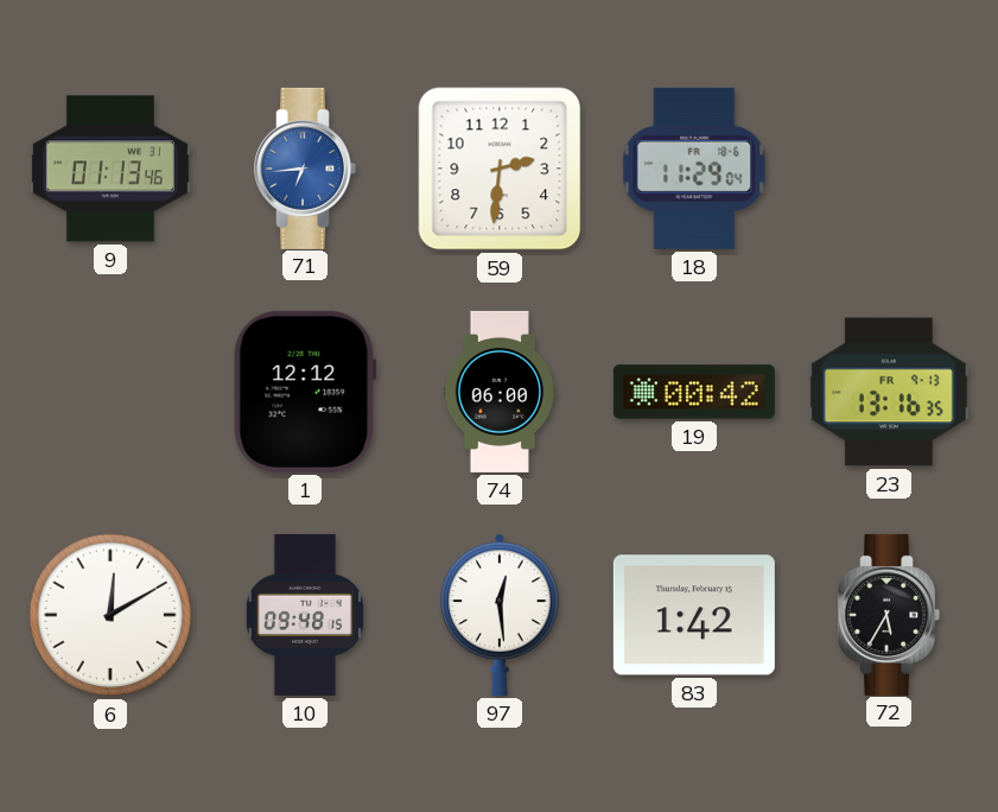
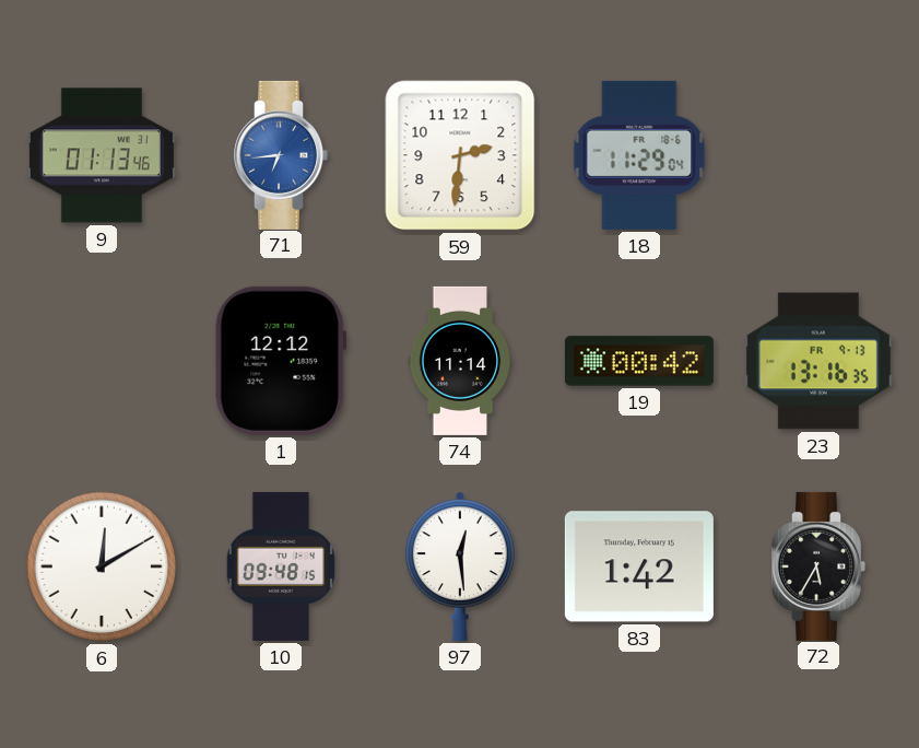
74: 06:00 -> 11:14 (460, 361)
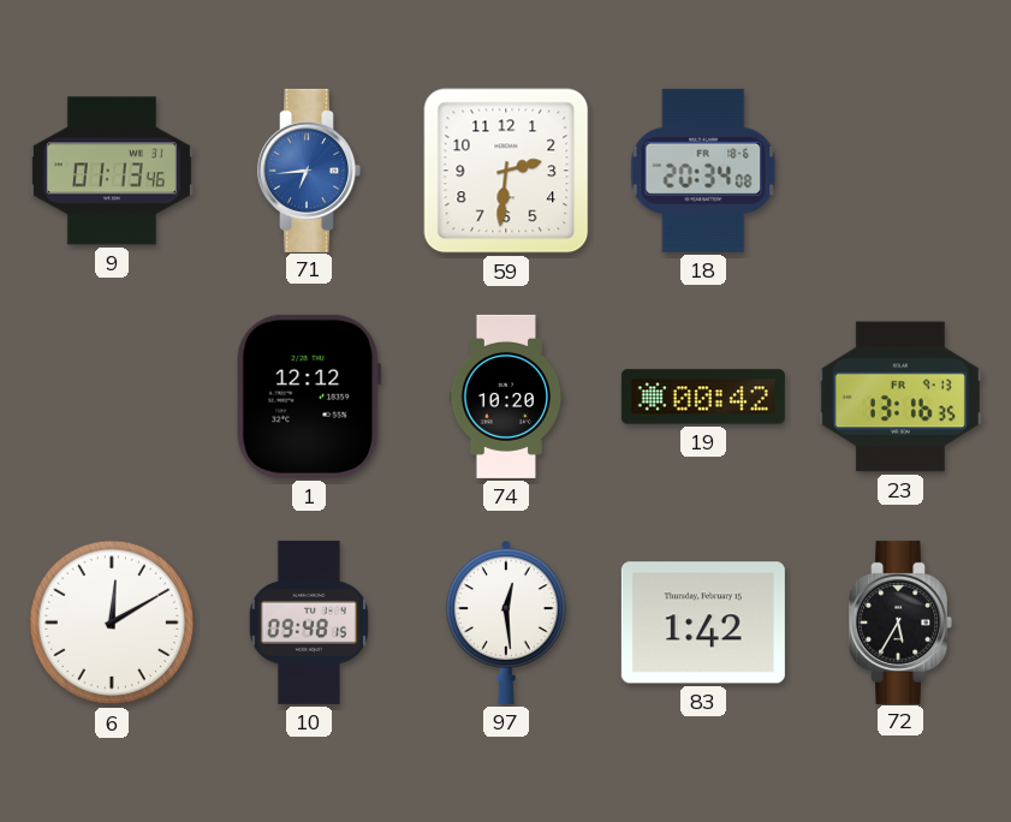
18: 11:29 -> 20:34 (703, 171)
74: 11:14 -> 10:20 (506, 397)
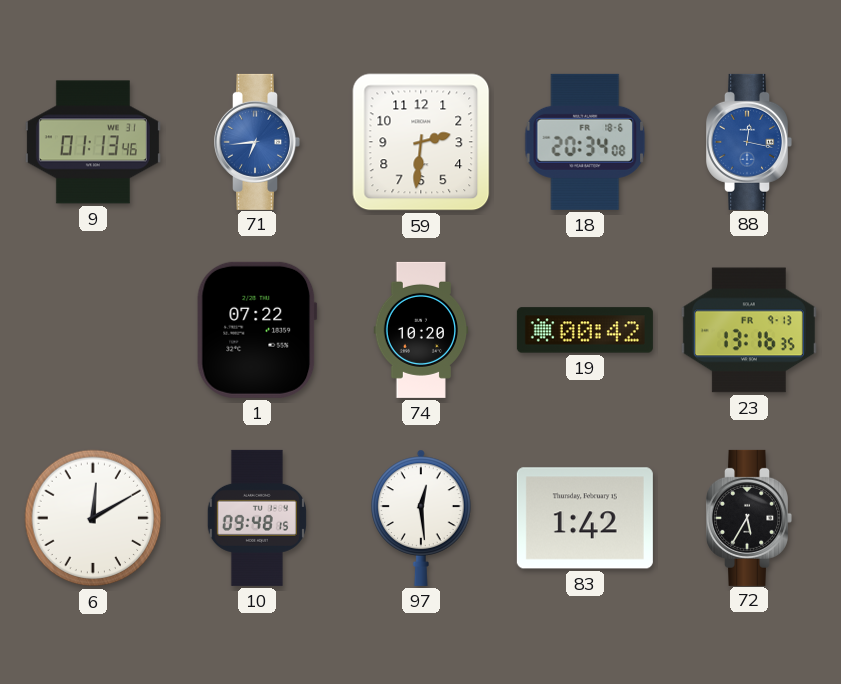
88: none -> 12:17 (749, 142)
1: 12:12 -> 07:22 (257, 330)
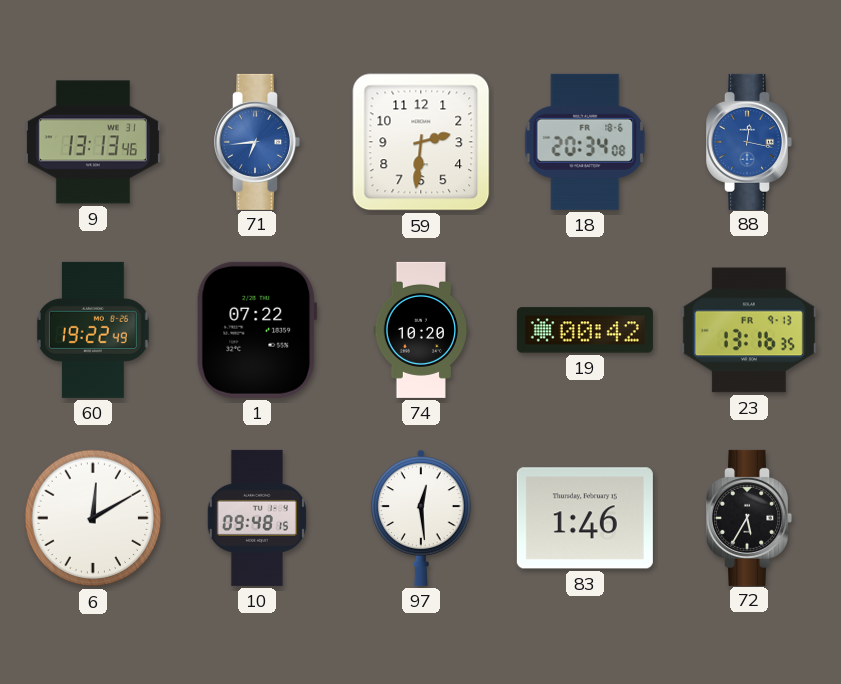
9: 01:13 -> 13:13 (93, 142)
60: none -> 19:22 (93, 330)
83: 1:42 -> 1:46 (585, 518)
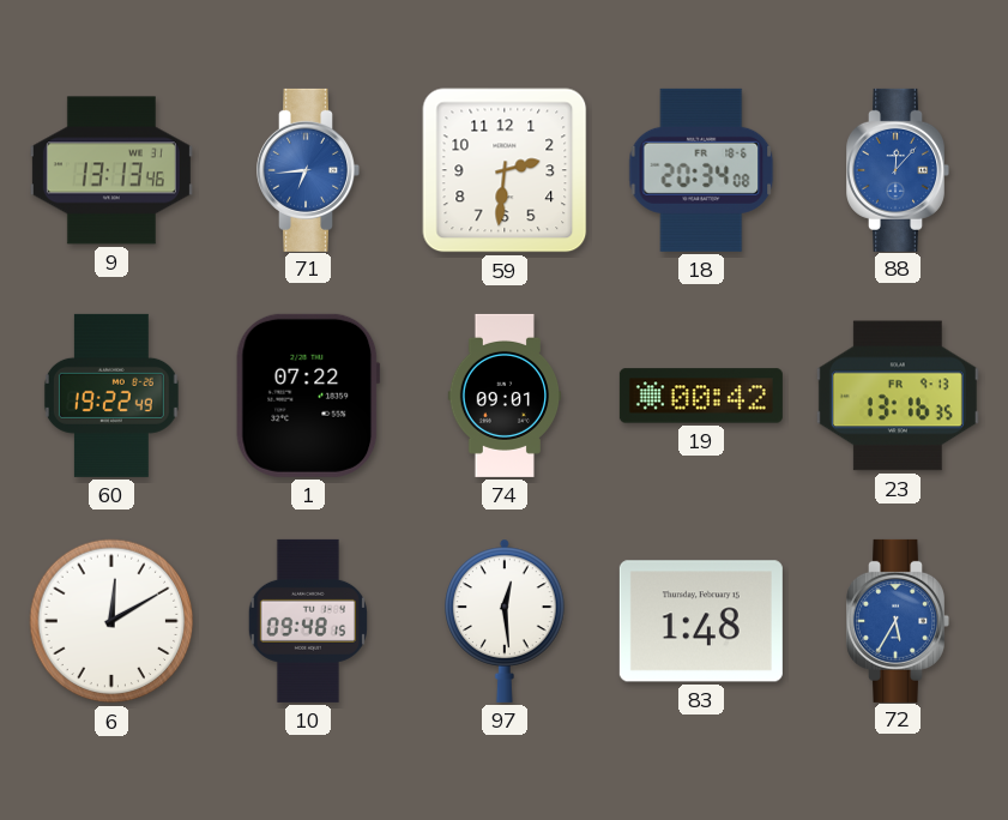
88: 12:17 -> 12:07 (898, 170)
74: 10:20 -> 09:01 (505, 396)
83: 1:46 -> 1:48 (701, 621)
72 dial: black -> blue (898, 621)
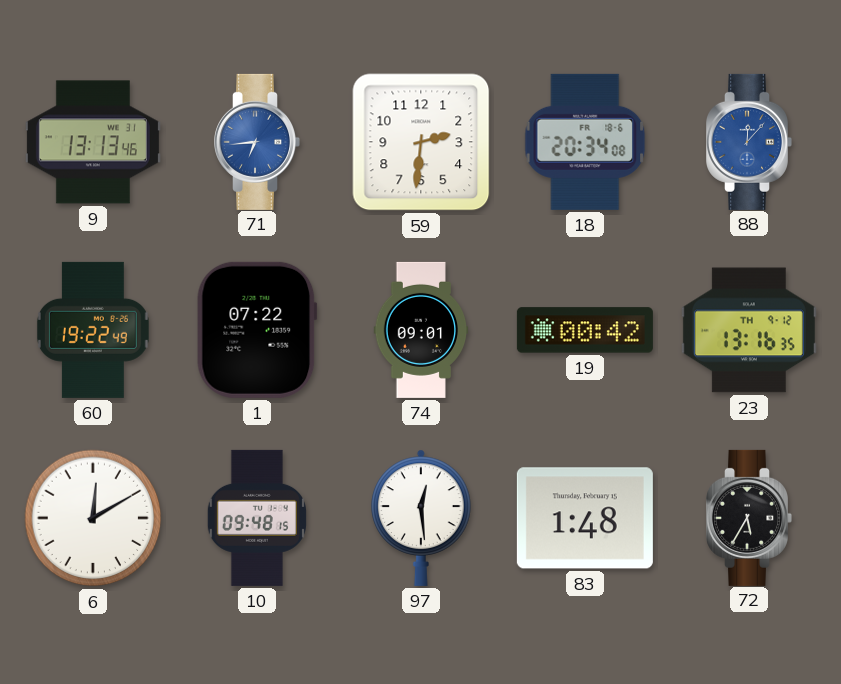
23 date: FR 9-13 -> TH 9-12 (749, 330)
72 dial: blue -> black (749, 518)
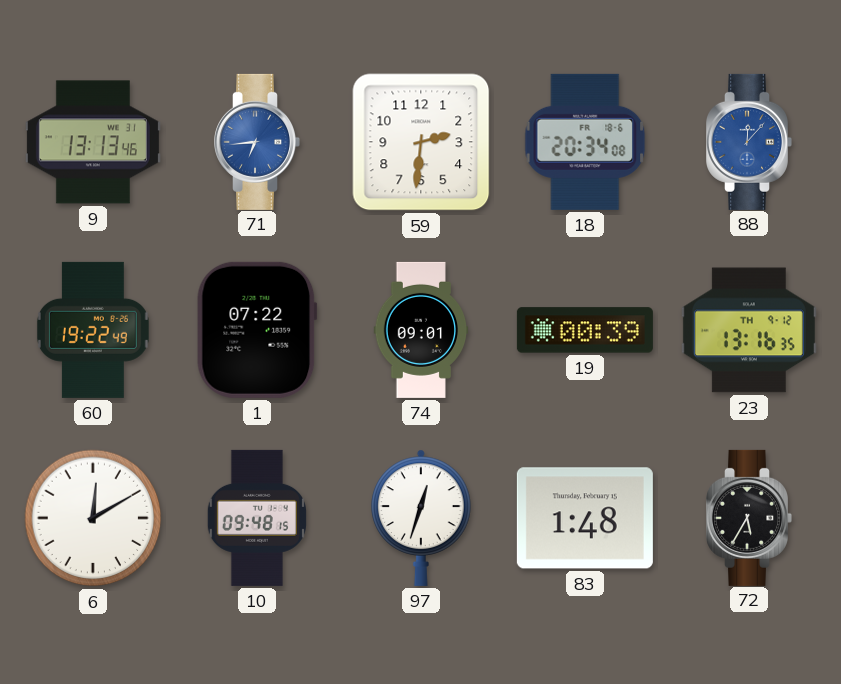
19: 00:42 -> 00:39 (585, 330)
97: 12:29 -> 12:33 (422, 518)
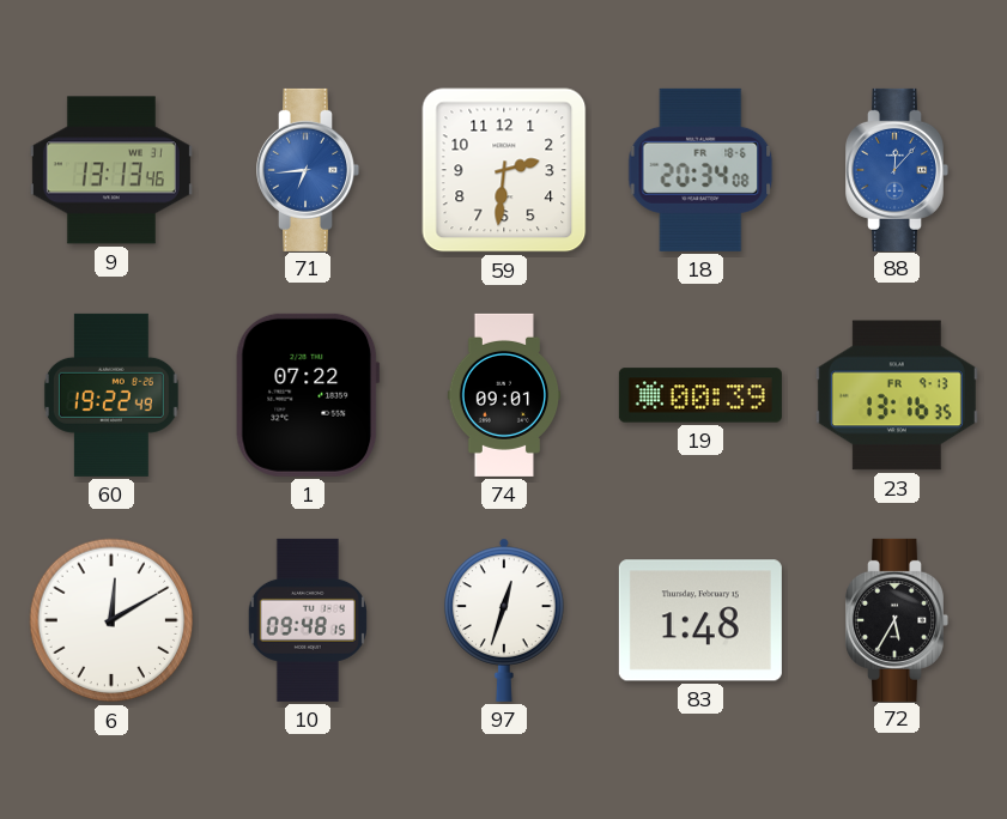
23 date: TH 9-12 -> FR 9-13 (897, 395)
